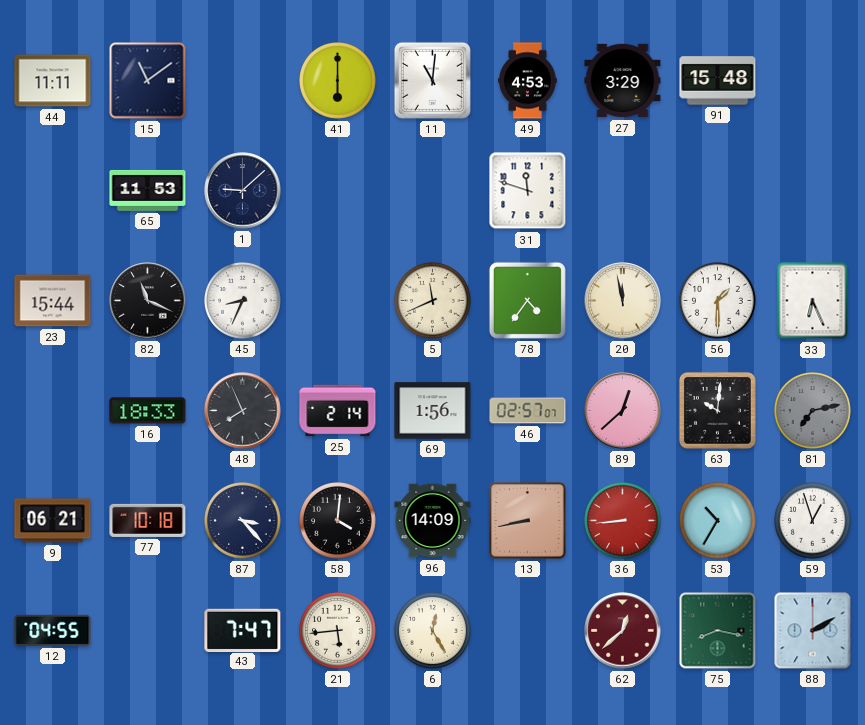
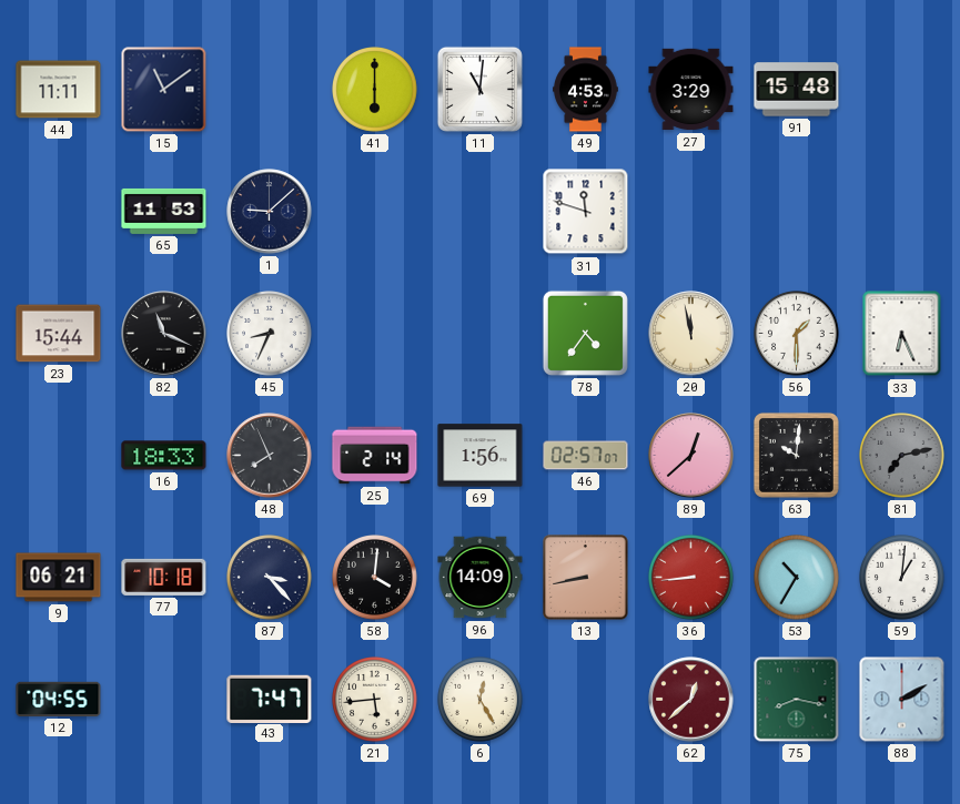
5: 11:41 -> none (433, 301)
59: 12:57 -> 1:01 (902, 578)
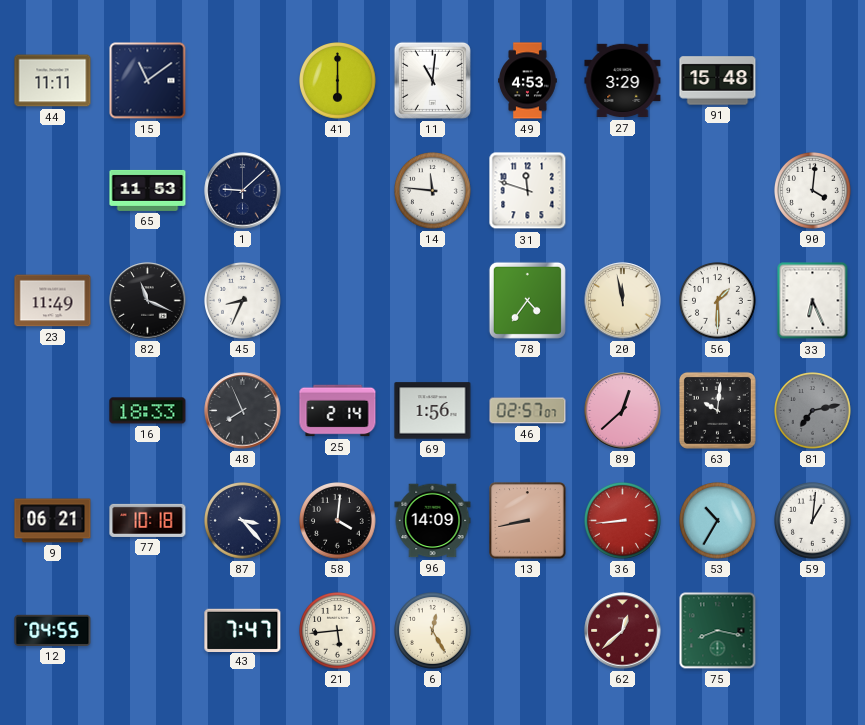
14: none -> 11:46 (433, 191)
90: none -> 4:01 (813, 191)
23: 15:44 -> 11:49 (53, 301)
88: 2:10 -> none (902, 700)
